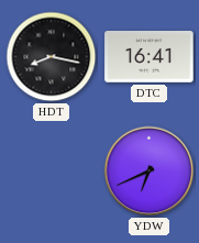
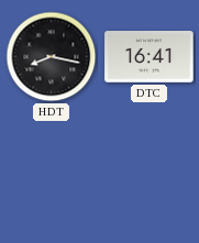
YDW: 6:41 -> none (150, 172)
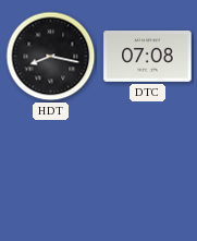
DTC: 16:41 -> 07:08 (148, 57)
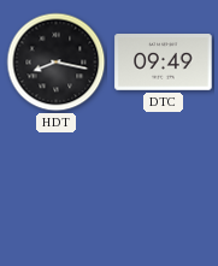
DTC: 07:08 -> 09:49 (164, 63)
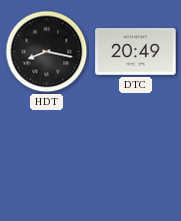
DTC: 09:49 -> 20:49 (136, 52)
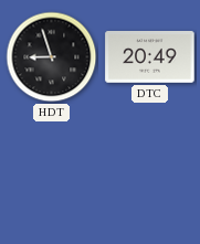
HDT: 8:17 -> 8:57 (52, 57)
